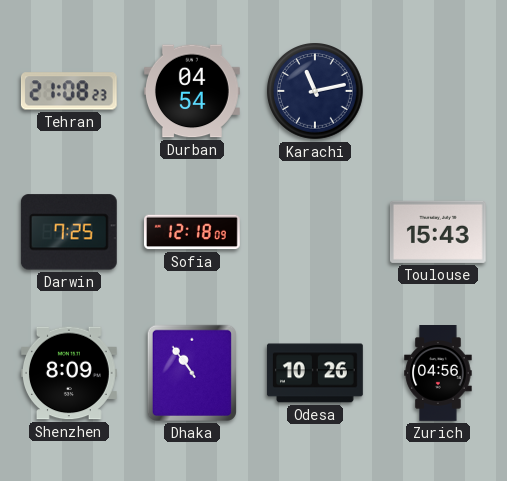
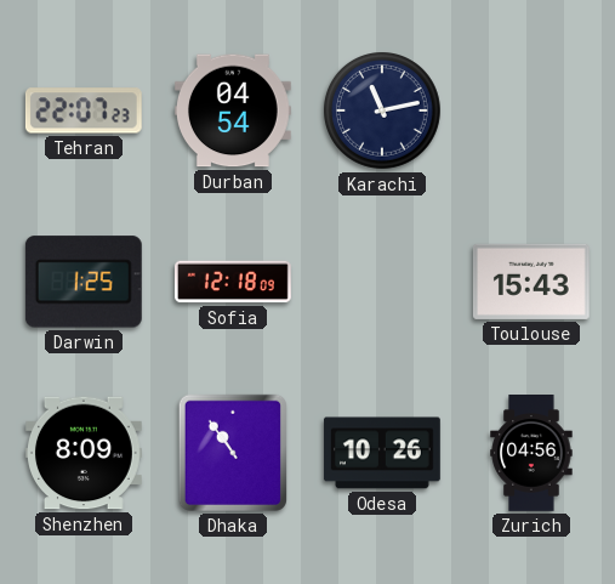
Tehran: 21:08 -> 22:07 (84, 110)
Darwin: 7:25 -> 1:25 (84, 282)
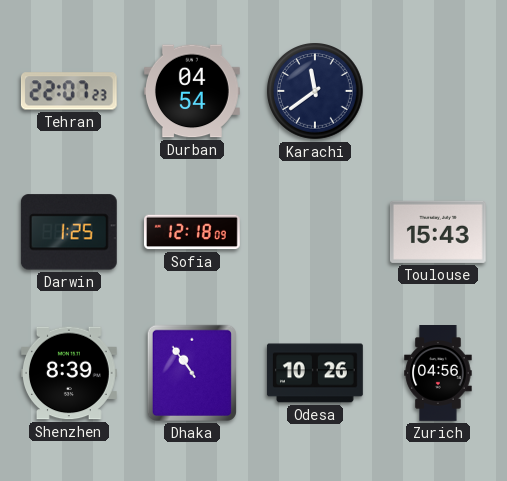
Karachi: 11:13 -> 11:39 (316, 92)
Shenzhen: 8:09 -> 8:39 (70, 373)
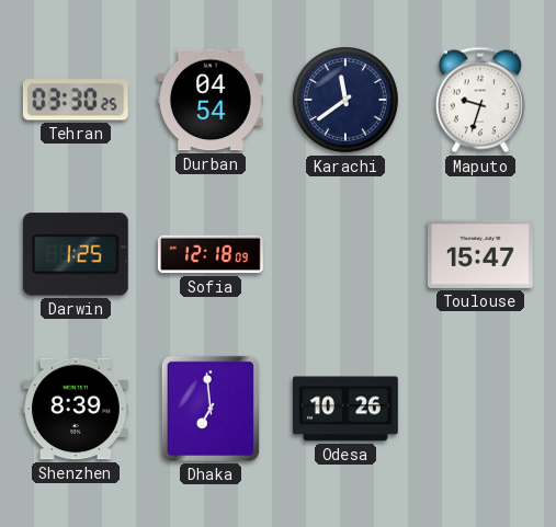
Tehran: 22:07 -> 03:30 (76, 100)
Maputo: none -> 9:33 (480, 100)
Toulouse: 15:43 -> 15:47 (480, 254)
Dhaka: 10:54 -> 6:59 (211, 409)
Zurich: 04:56 -> none (438, 374)
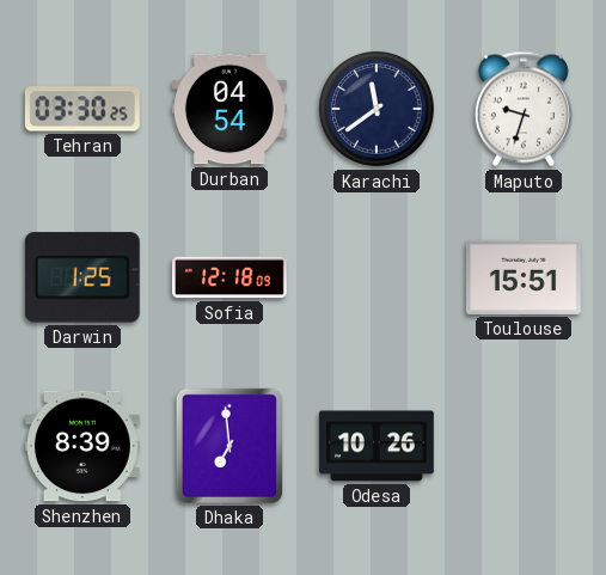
Toulouse: 15:47 -> 15:51 (524, 277)
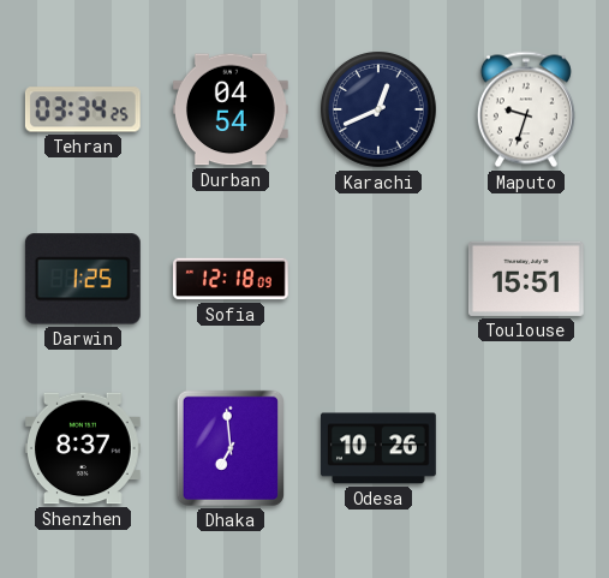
Tehran: 03:30 -> 03:34 (83, 109)
Karachi: 11:39 -> 12:41 (380, 111)
Shenzhen: 8:39 -> 8:37 (84, 448)
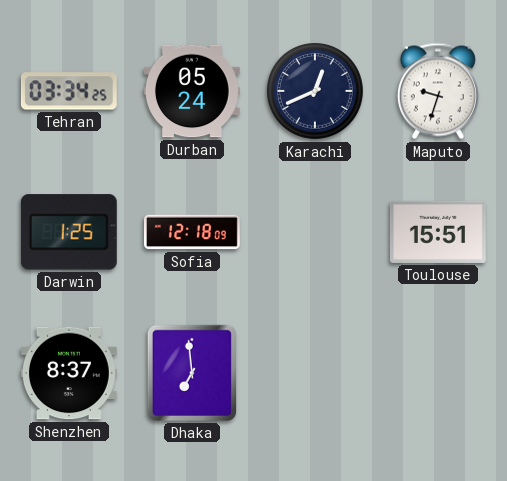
Durban: 04:54 -> 05:24 (193, 91)
Odesa: 10:26 -> none (378, 448)
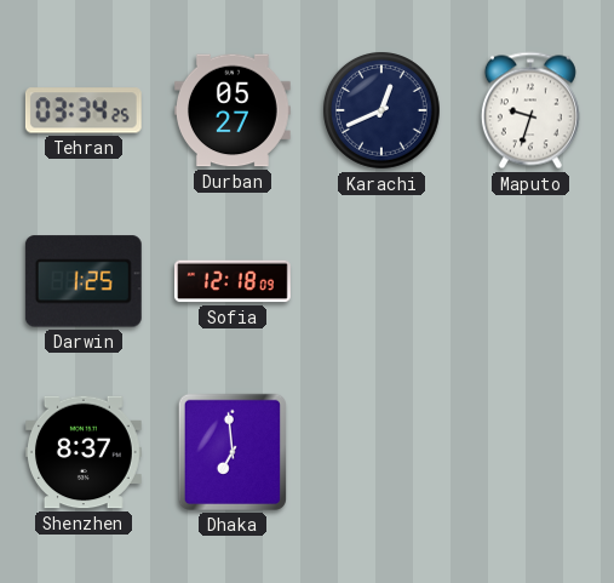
Durban: 05:24 -> 05:27 (234, 110)
Toulouse: 15:51 -> none (438, 232)
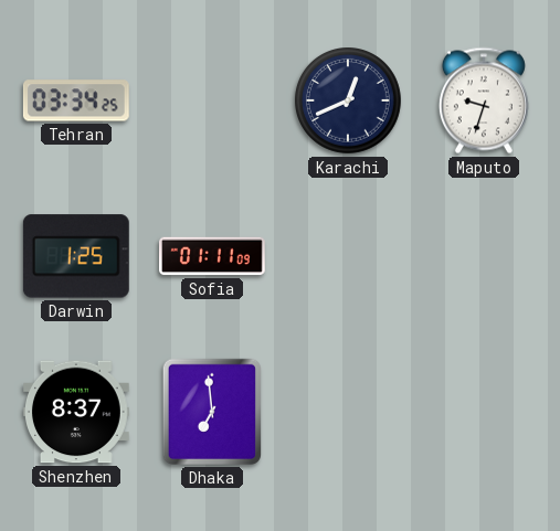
Durban: 05:27 -> none (234, 110)
Sofia: 12:18 -> 01:11 (213, 256)
